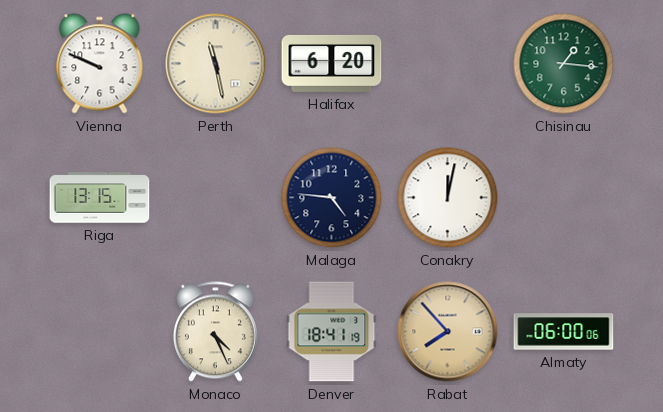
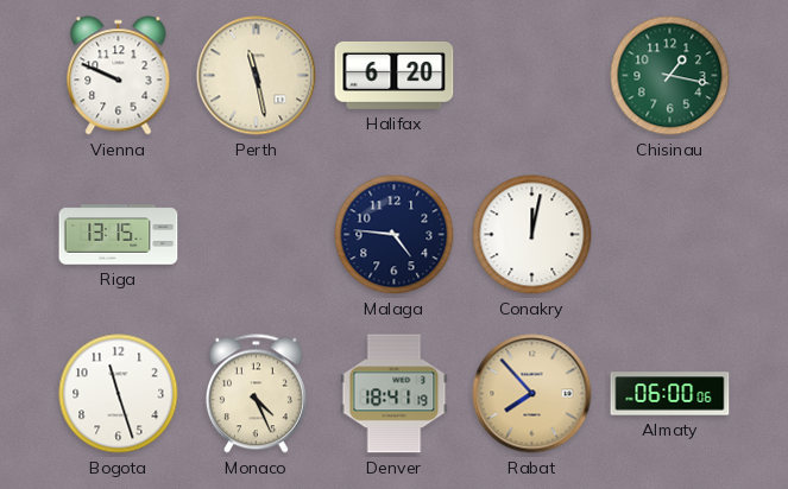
Chisinau: 1:16 -> 1:17 (670, 76)
Bogota: none -> 11:27 (119, 394)
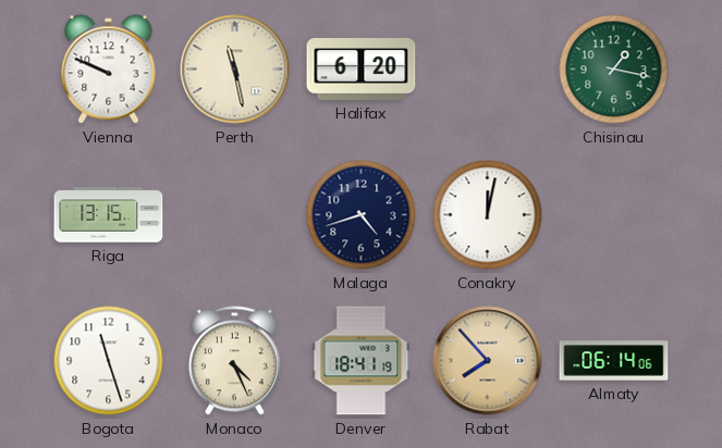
Malaga: 4:46 -> 4:42 (362, 215)
Almaty: 06:00 -> 06:14 (614, 361)
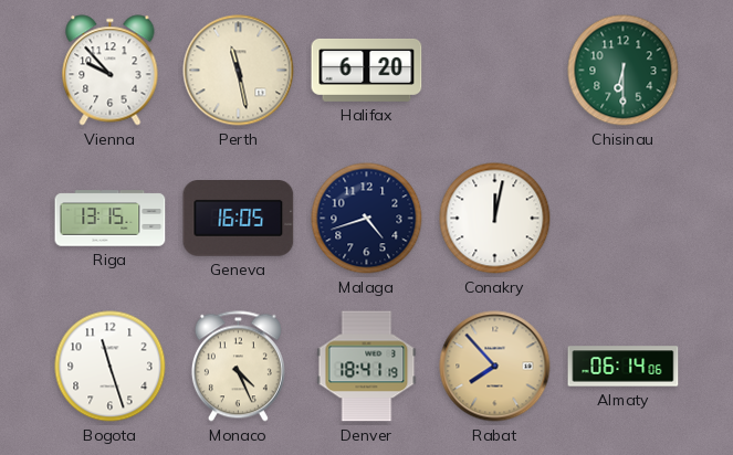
Vienna: 9:49 -> 9:53 (111, 71)
Chisinau: 1:17 -> 6:30 (624, 71)
Geneva: none -> 16:05 (239, 219)
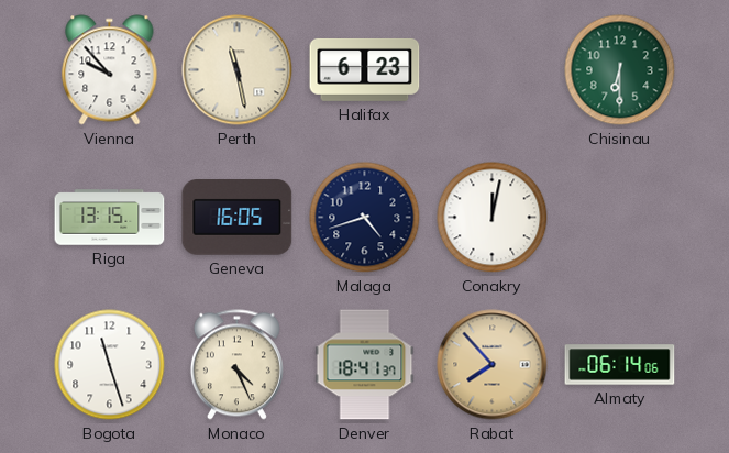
Halifax: 6:20 -> 6:23 (365, 69)
Denver: 18:41:19 -> 18:41:37 (365, 365)
